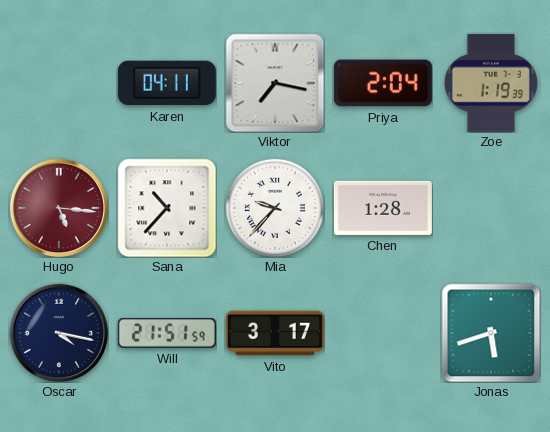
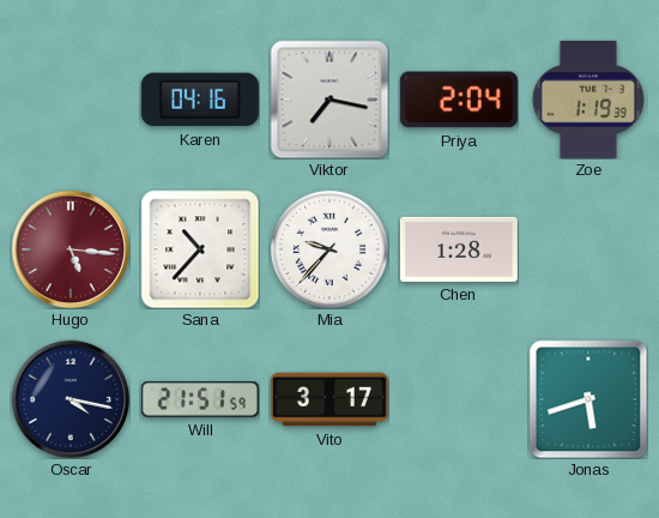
Karen: 04:11 -> 04:16 (200, 100)
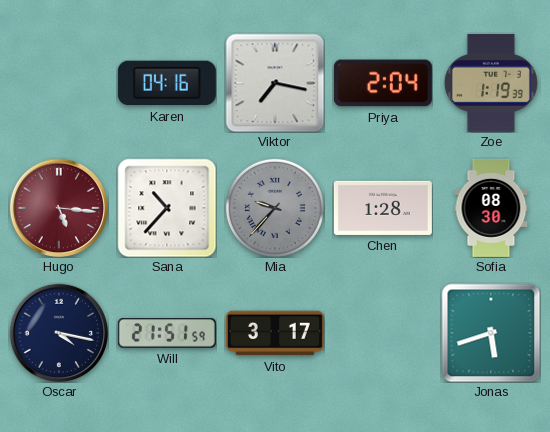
Mia dial: white -> grey (275, 208)
Sofia: none -> 08:30 (491, 208)
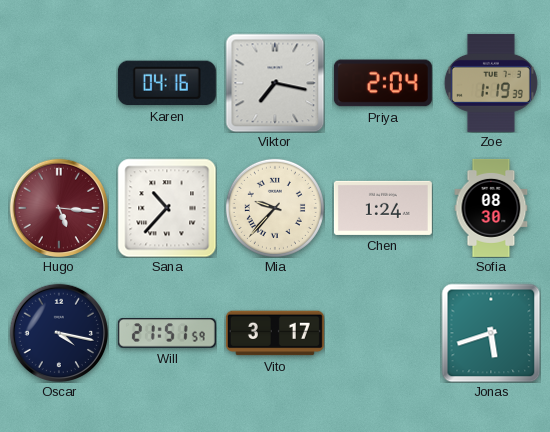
Mia dial: grey -> cream (275, 208)
Chen: 1:28 -> 1:24 (383, 208)
